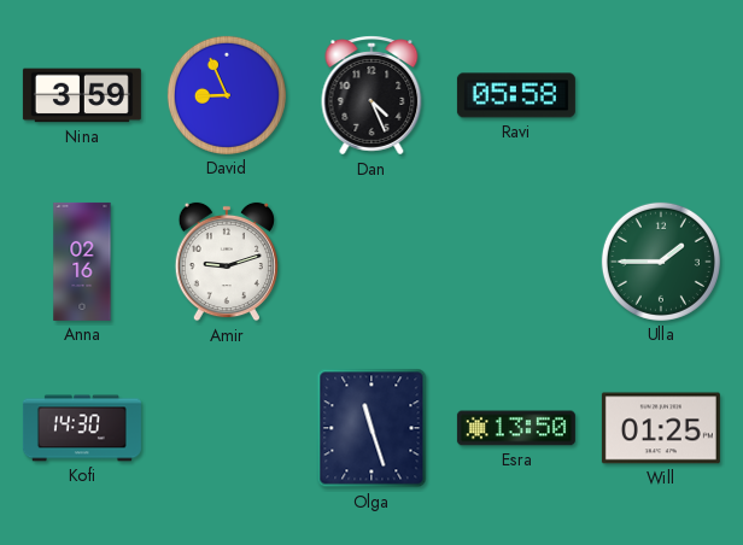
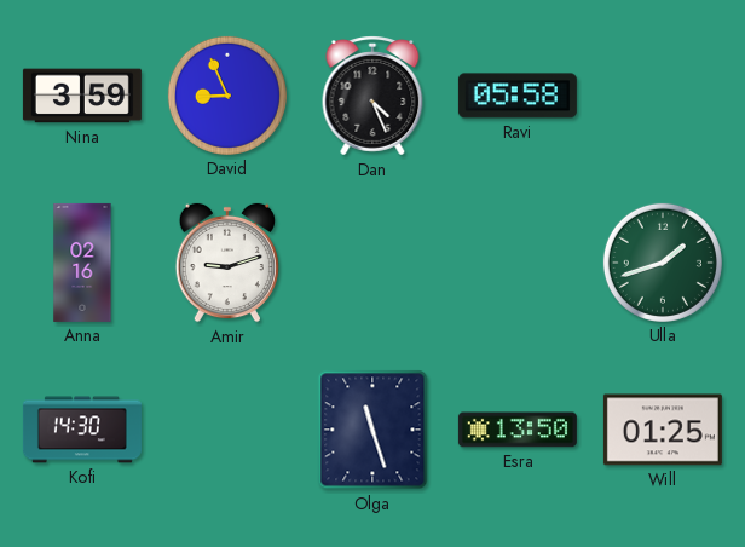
Ulla: 1:45 -> 1:42 (663, 263)
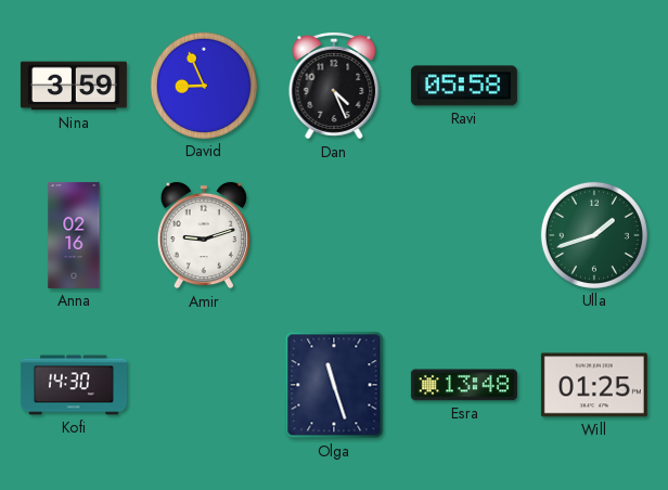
Esra: 13:50 -> 13:48 (464, 385)
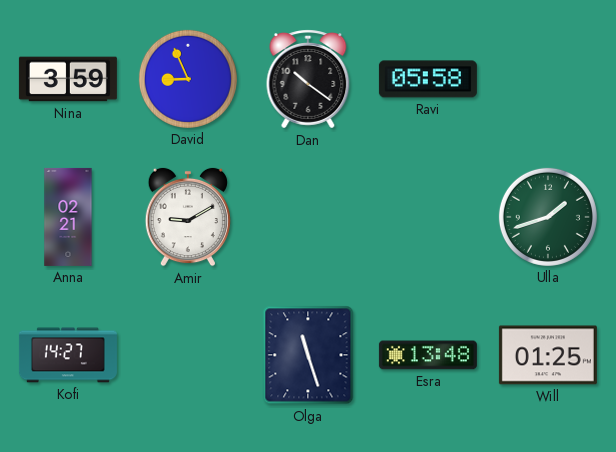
Dan: 4:26 -> 10:21 (308, 79)
Anna: 02:16 -> 02:21 (68, 217)
Amir: 9:12 -> 9:10 (188, 217)
Kofi: 14:30 -> 14:27 (68, 355)
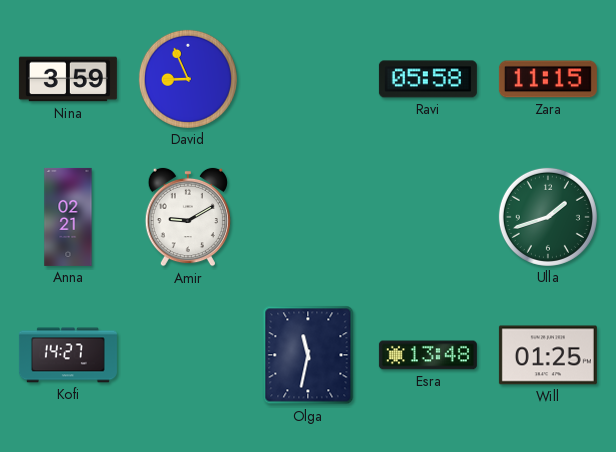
Dan: 10:21 -> none (308, 79)
Zara: none -> 11:15 (548, 79)
Olga: 11:27 -> 11:32 (308, 355)
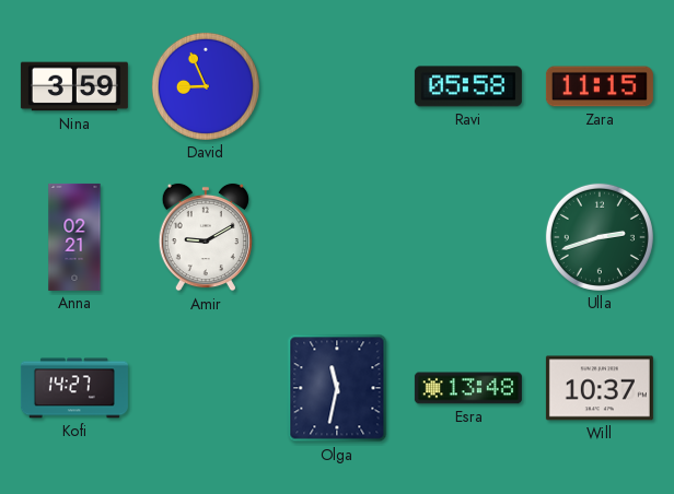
Ulla: 1:42 -> 2:42 (600, 237)
Will: 01:25 -> 10:37 (600, 388)
